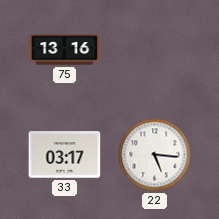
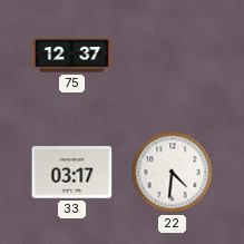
75: 13:16 -> 12:37 (72, 56)
22: 5:16 -> 4:31 (173, 173)
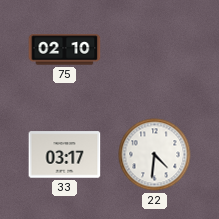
75: 12:37 -> 02:10 (65, 50)
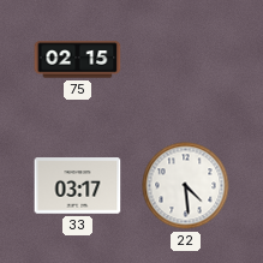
75: 02:10 -> 02:15 (78, 60)
22: 4:31 -> 4:29 (186, 186)
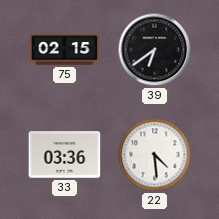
39: none -> 6:39 (155, 50)
33: 03:17 -> 03:36 (65, 155)
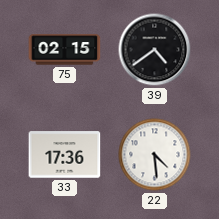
39: 6:39 -> 4:39 (155, 50)
33: 03:36 -> 17:36 (65, 155)
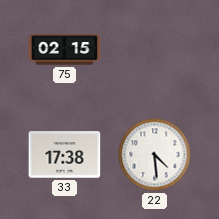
39: 4:39 -> none (155, 50)
33: 17:36 -> 17:38 (65, 155)
